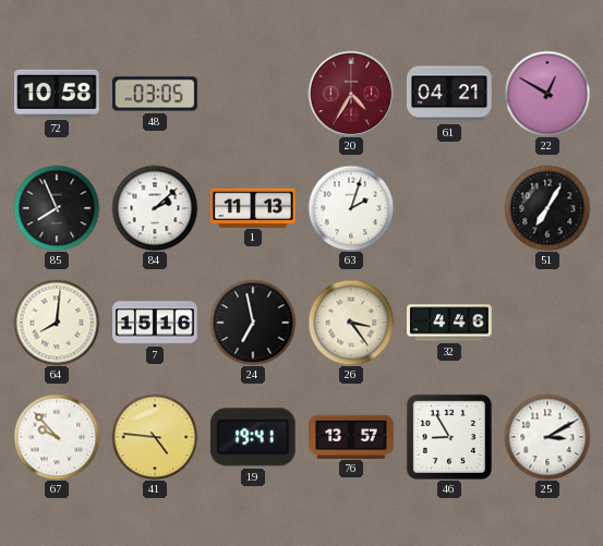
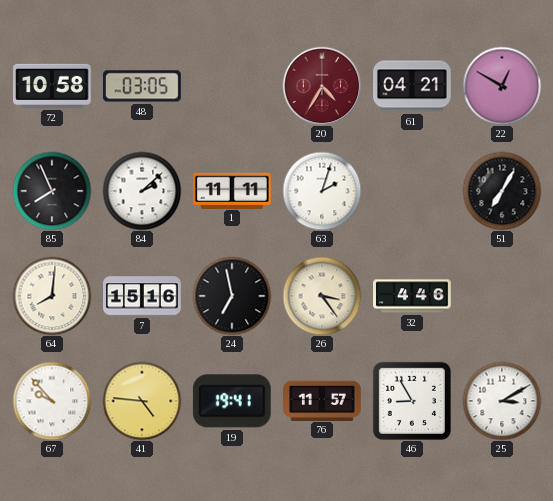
1: 11:13 -> 11:11 (233, 190)
76: 13:57 -> 11:57 (323, 400)
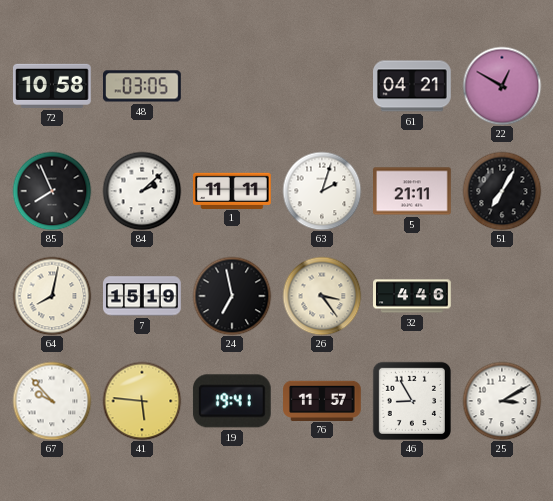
20: 4:35 -> none (322, 86)
5: none -> 21:11 (413, 191)
64: 8:01 -> 8:02 (52, 296)
7: 15:16 -> 15:19 (143, 296)
41: 4:46 -> 5:46 (142, 401)
